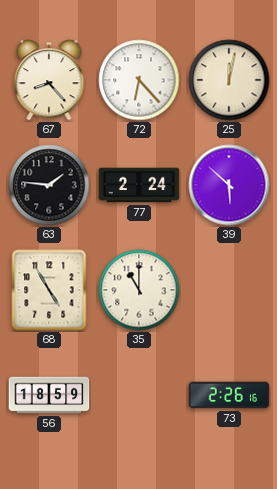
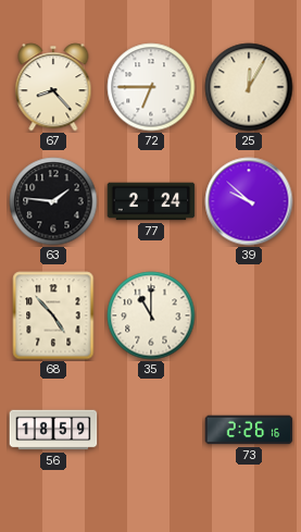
72: 6:23 -> 6:45 (151, 87)
25: 12:02 -> 12:05 (249, 87)
39: 5:52 -> 9:52 (249, 201)
68: 4:55 -> 4:53 (53, 316)
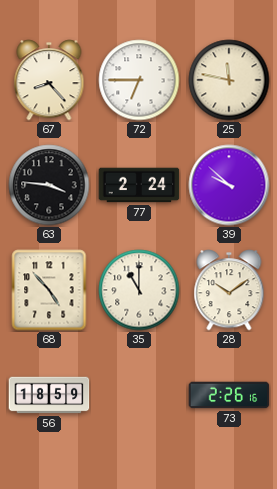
25: 12:05 -> 11:47 (229, 80)
63: 1:46 -> 3:46 (49, 185)
28: none -> 10:09 (229, 290)
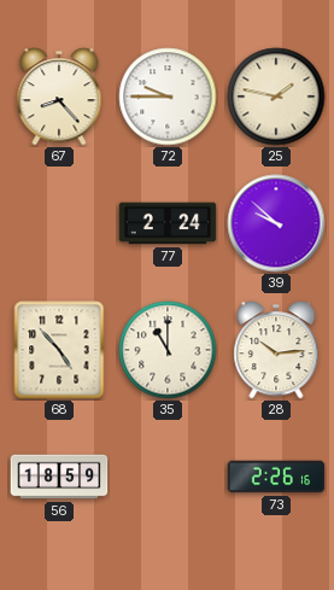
72: 6:45 -> 9:45 (168, 97)
25: 11:47 -> 1:47 (276, 97)
63: 3:46 -> none (49, 185)
28: 10:09 -> 10:14 (276, 350)
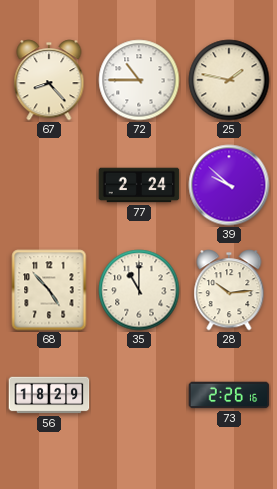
72: 9:45 -> 10:45 (139, 80)
56: 18:59 -> 18:29 (49, 395)
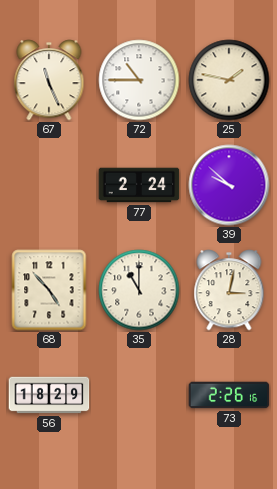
67: 8:23 -> 11:26 (49, 80)
28: 10:14 -> 3:02 (229, 290)
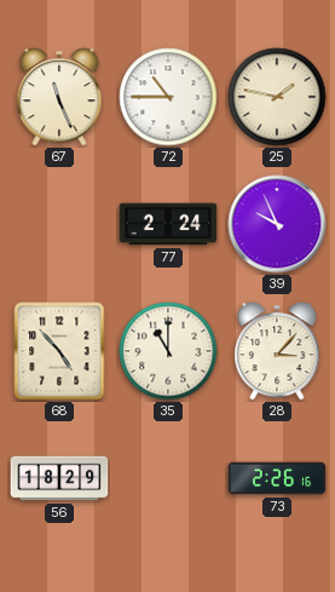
39: 9:52 -> 9:56 (277, 224)
28: 3:02 -> 3:07 (277, 351)
